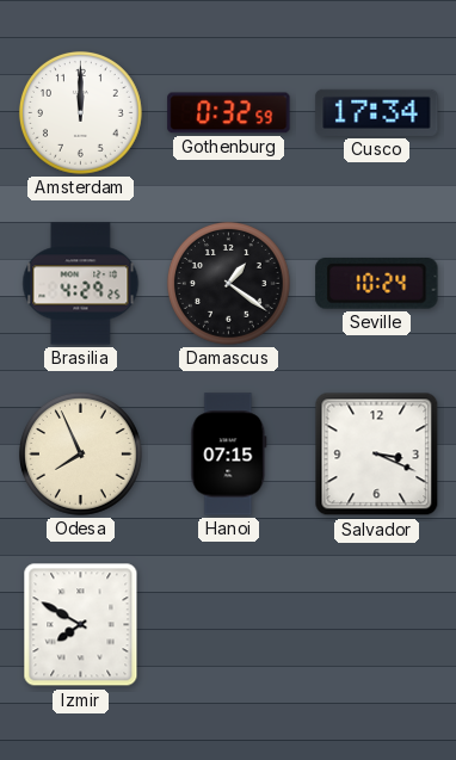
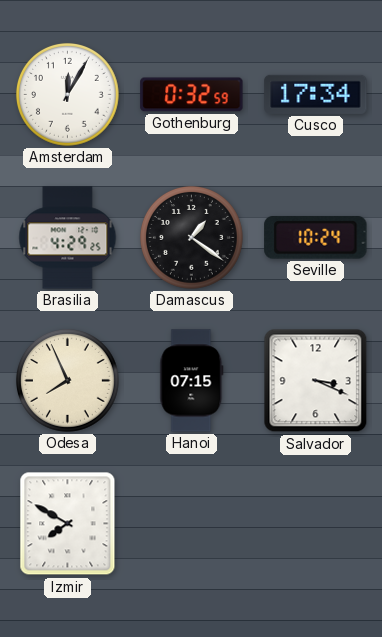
Amsterdam: 12:00 -> 12:05 (68, 95)
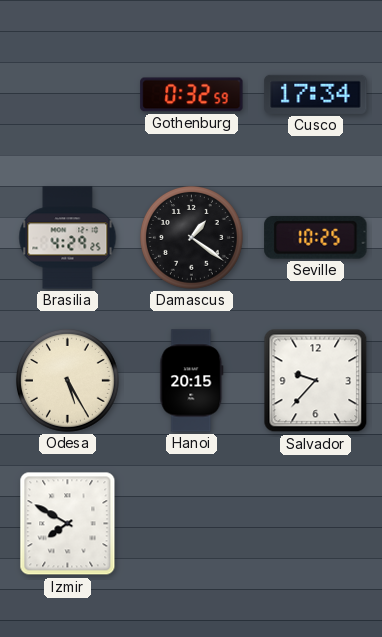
Amsterdam: 12:05 -> none (68, 95)
Seville: 10:24 -> 10:25 (316, 238)
Odesa: 7:56 -> 5:25 (68, 381)
Hanoi: 07:15 -> 20:15 (192, 381)
Salvador: 3:19 -> 9:37 (316, 381)
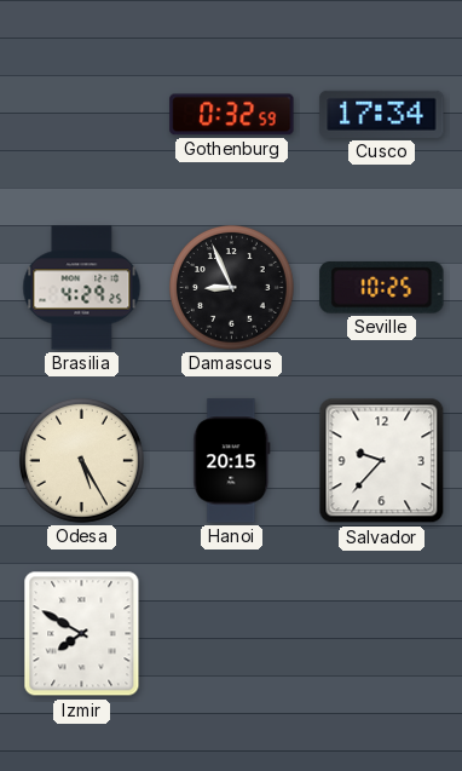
Damascus: 1:21 -> 8:56 (232, 288)
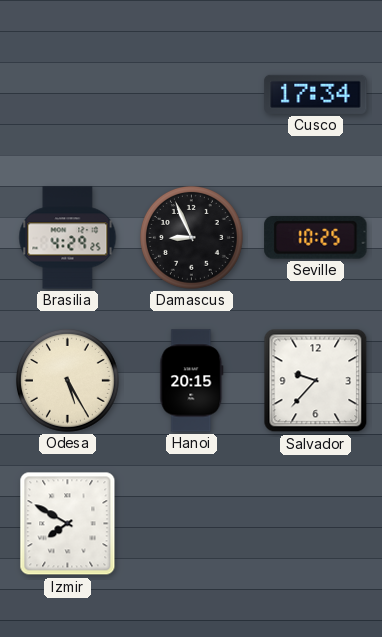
Gothenburg: 0:32 -> none (232, 115)
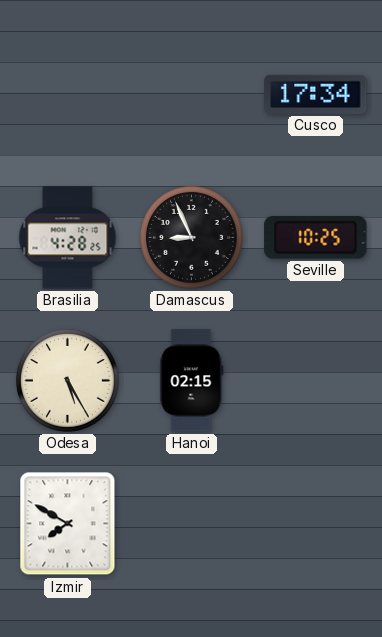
Brasilia: 4:29 -> 4:28 (68, 238)
Hanoi: 20:15 -> 02:15 (192, 381)
Salvador: 9:37 -> none (316, 381)
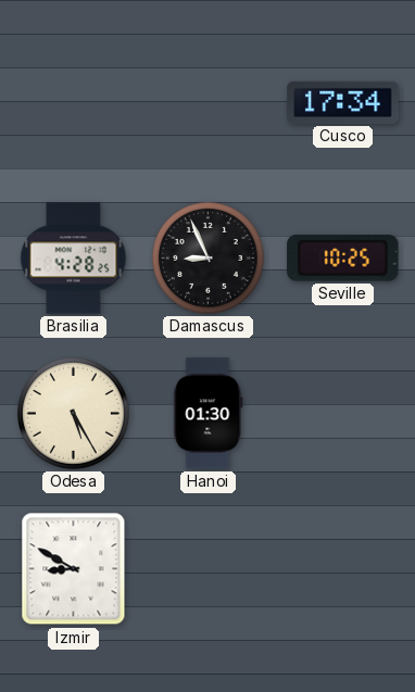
Hanoi: 02:15 -> 01:30 (209, 414)
Izmir: 7:50 -> 8:50 (74, 569)
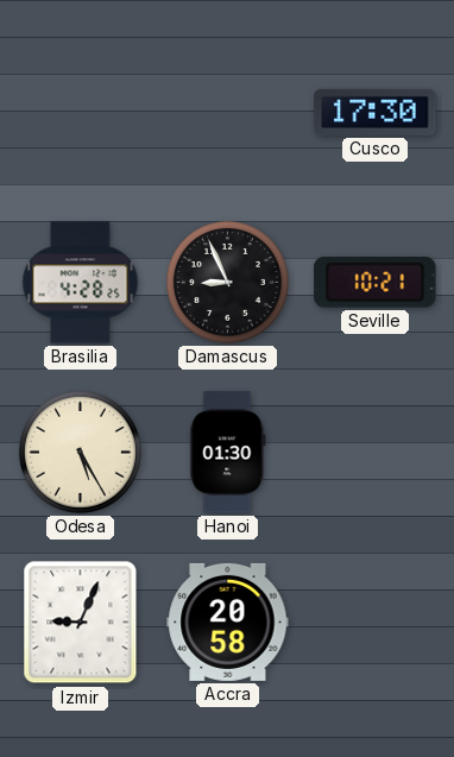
Cusco: 17:34 -> 17:30 (376, 112)
Seville: 10:25 -> 10:21 (376, 283)
Izmir: 8:50 -> 9:04 (81, 623)
Accra: none -> 20:58 (228, 622)
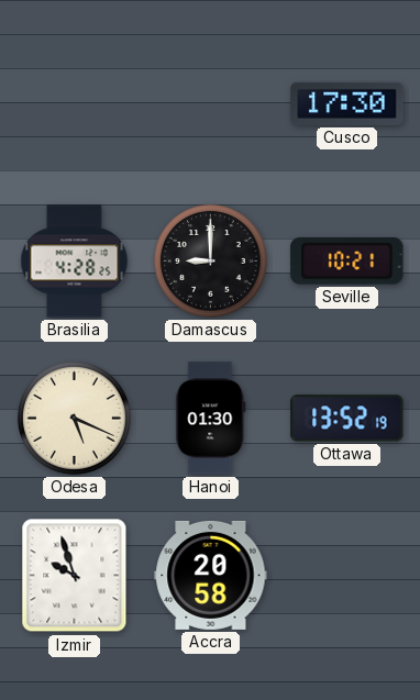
Damascus: 8:56 -> 9:00 (211, 262)
Odesa: 5:25 -> 5:19 (75, 419)
Ottawa: none -> 13:52 (347, 419)
Izmir: 9:04 -> 9:57 (75, 576)
